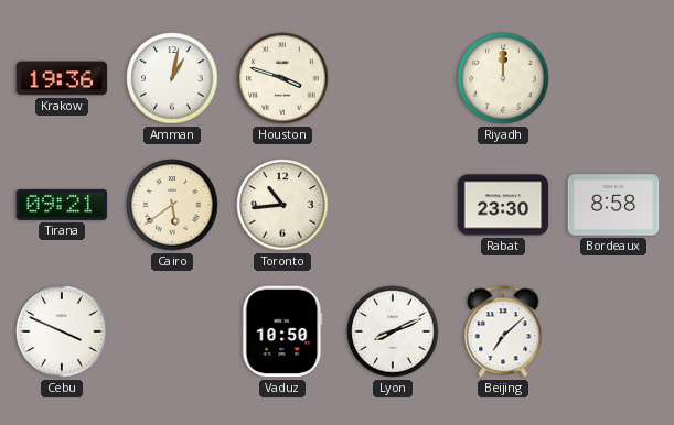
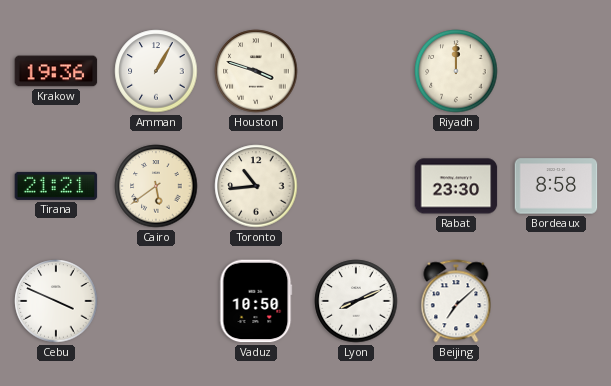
Amman: 1:02 -> 1:05 (156, 71)
Tirana: 09:21 -> 21:21 (56, 186)
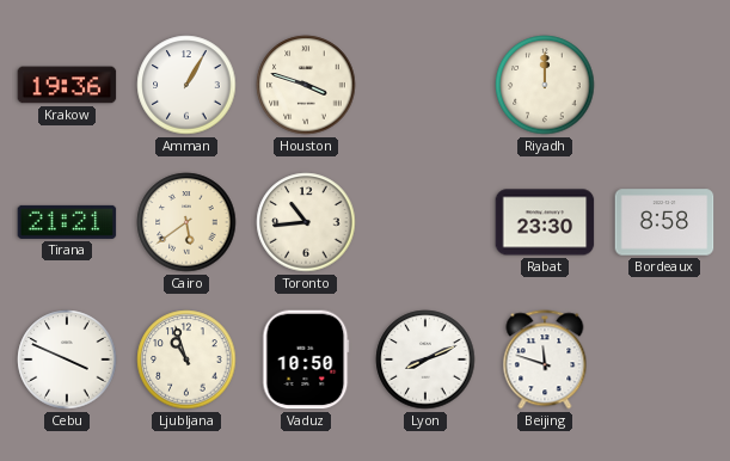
Ljubljana: none -> 10:57 (186, 359)
Beijing: 7:08 -> 11:48 (545, 359)
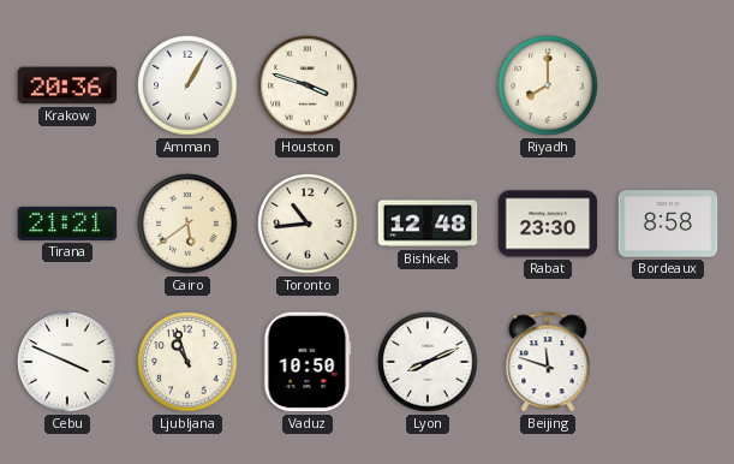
Krakow: 19:36 -> 20:36 (67, 85)
Riyadh: 12:00 -> 8:00 (548, 85)
Bishkek: none -> 12:48 (428, 224)
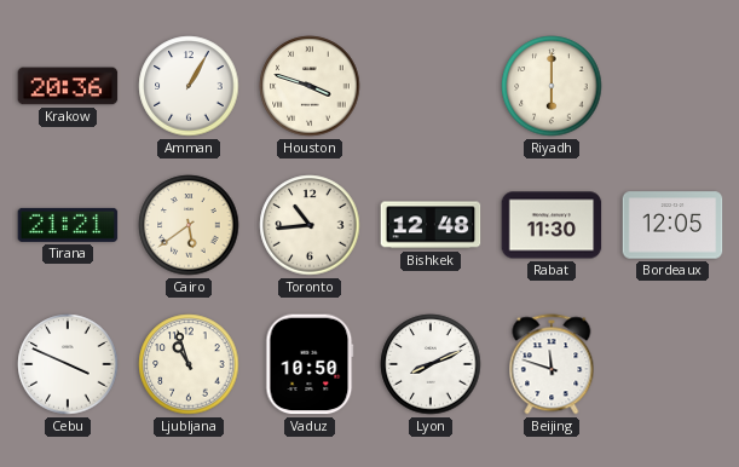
Riyadh: 8:00 -> 6:00 (552, 86)
Rabat: 23:30 -> 11:30 (552, 225)
Bordeaux: 8:58 -> 12:05 (672, 225)
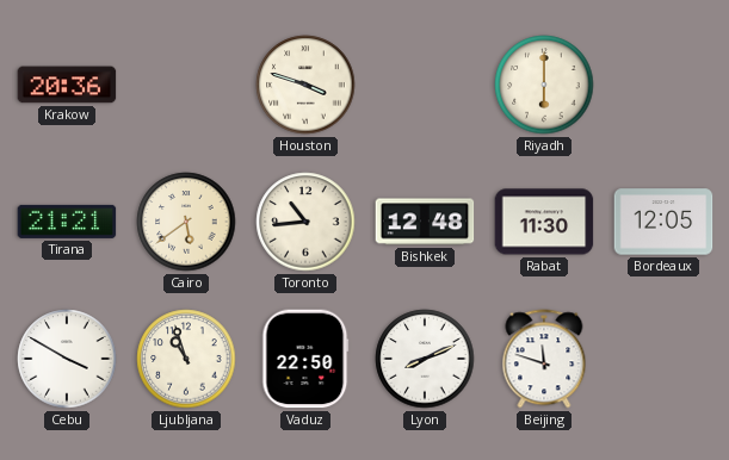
Amman: 1:05 -> none (189, 86)
Cebu: 3:49 -> 3:50 (67, 359)
Vaduz: 10:50 -> 22:50 (305, 359)
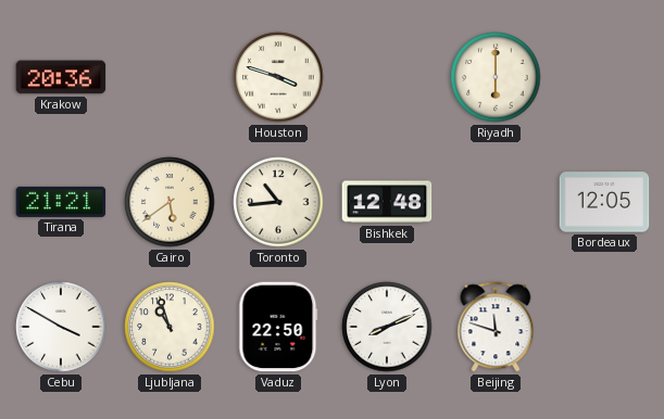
Rabat: 11:30 -> none (544, 222)
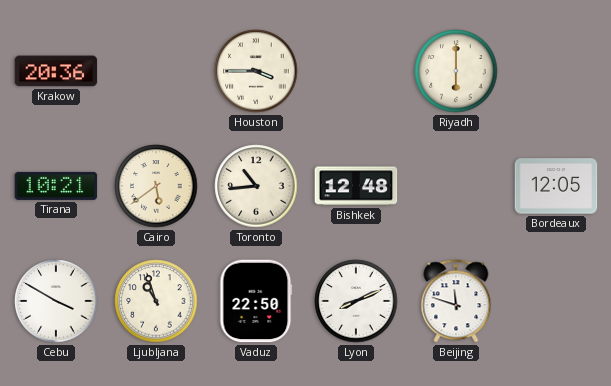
Houston: 3:48 -> 3:45 (256, 71)
Tirana: 21:21 -> 10:21 (56, 186)
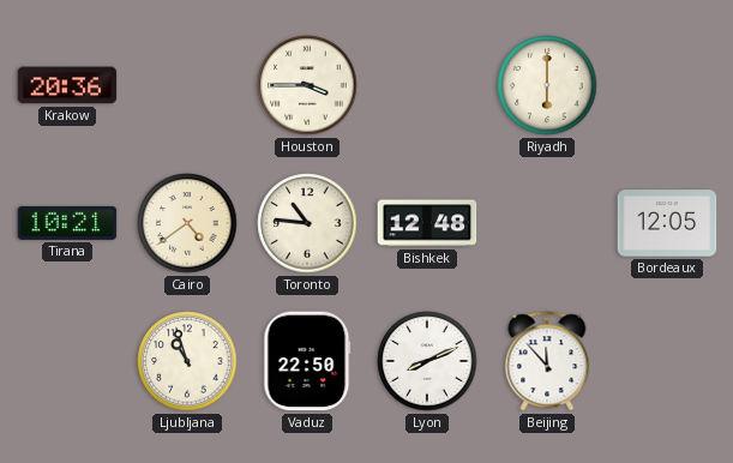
Cairo: 5:39 -> 4:39 (187, 223)
Toronto: 10:44 -> 10:46 (307, 223)
Cebu: 3:50 -> none (56, 301)
Beijing: 11:48 -> 11:53 (547, 361)
